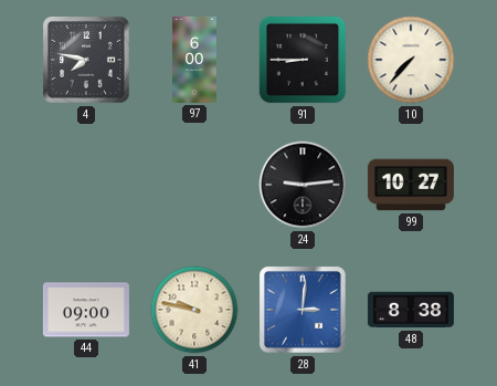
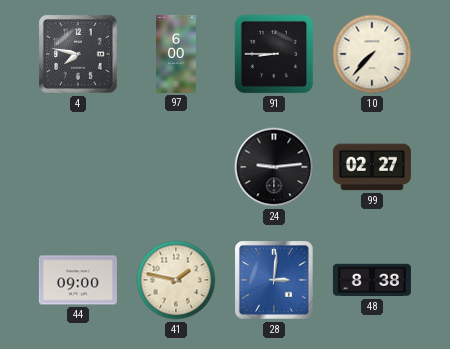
99: 10:27 -> 02:27 (372, 167)
41: 9:47 -> 1:47 (176, 280)
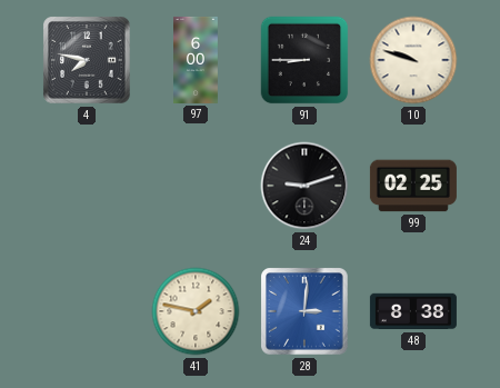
10: 7:37 -> 9:48 (413, 60)
24: 9:14 -> 9:12 (304, 186)
99: 02:27 -> 02:25 (413, 186)
44: 09:00 -> none (78, 280)
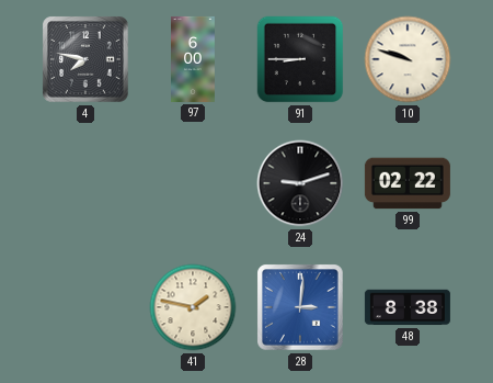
99: 02:25 -> 02:22 (408, 183)
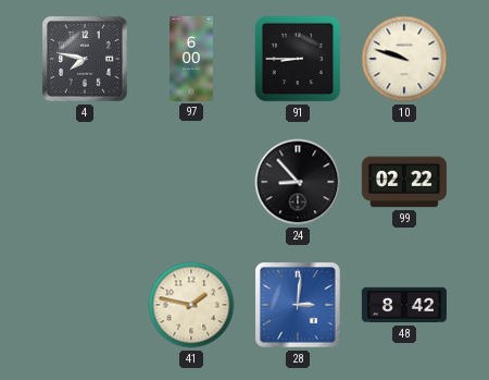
24: 9:12 -> 8:53 (298, 182)
48: 8:38 -> 8:42 (404, 305)
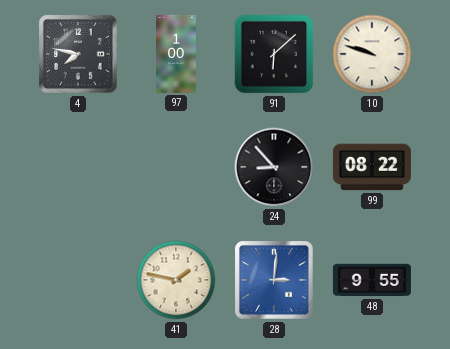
97: 6:00 -> 1:00 (177, 54)
91: 8:45 -> 6:08 (274, 54)
99: 02:22 -> 08:22 (372, 167)
48: 8:42 -> 9:55 (372, 280)
